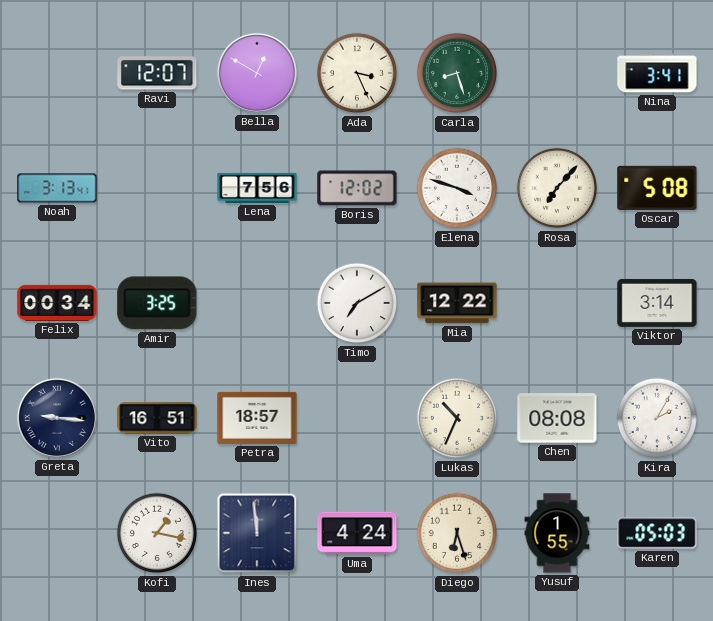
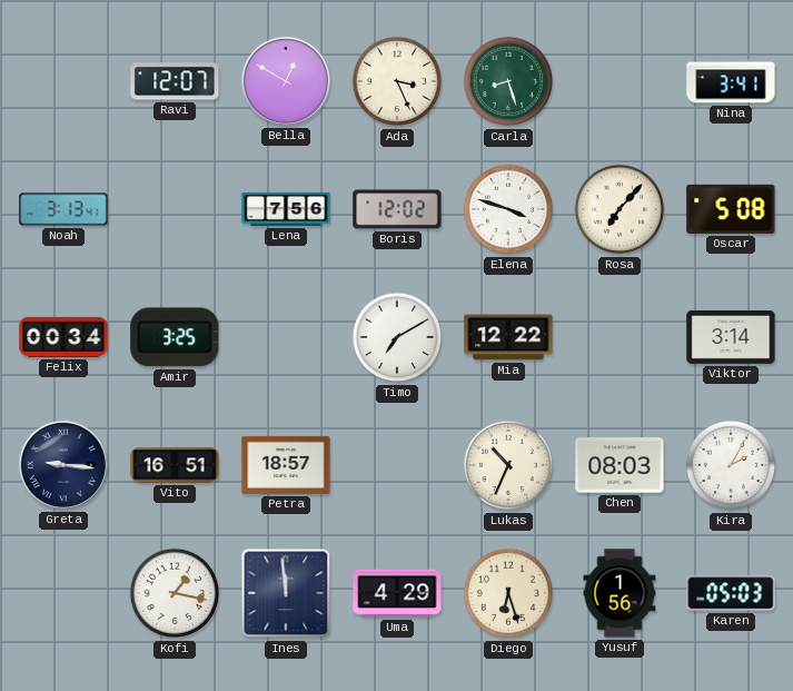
Chen: 08:08 -> 08:03 (619, 465)
Uma: 4:24 -> 4:29 (397, 593)
Yusuf: 1:55 -> 1:56 (619, 593)
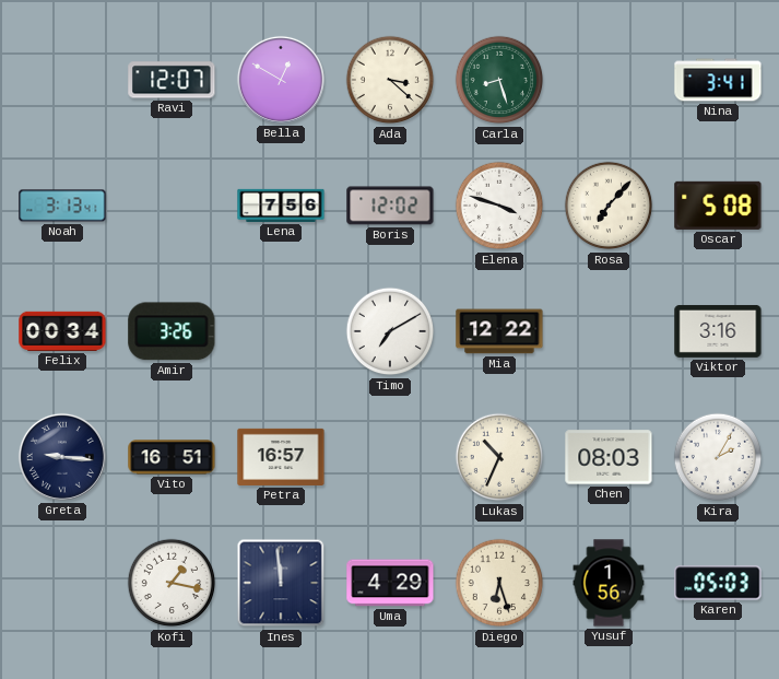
Ada: 3:26 -> 3:22 (390, 80)
Amir: 3:25 -> 3:26 (172, 331)
Viktor: 3:14 -> 3:16 (718, 331)
Petra: 18:57 -> 16:57 (281, 457)
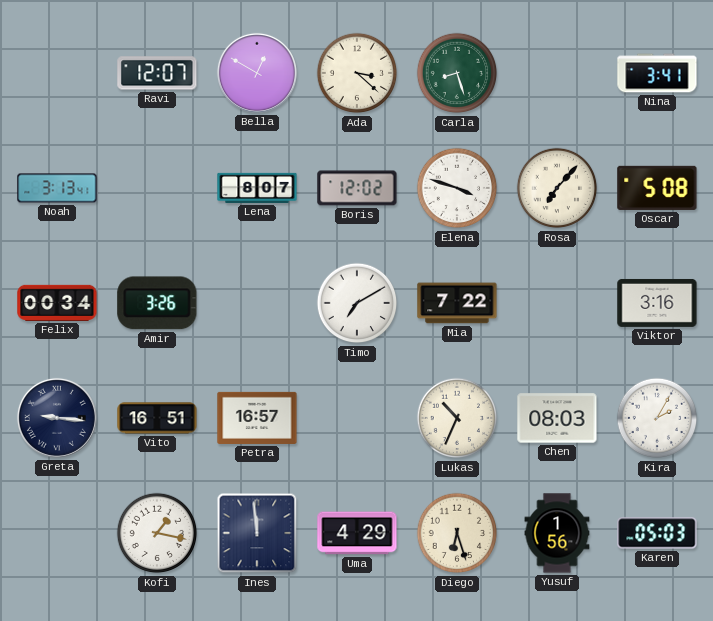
Lena: 7:56 -> 8:07 (257, 188)
Mia: 12:22 -> 7:22 (457, 303)
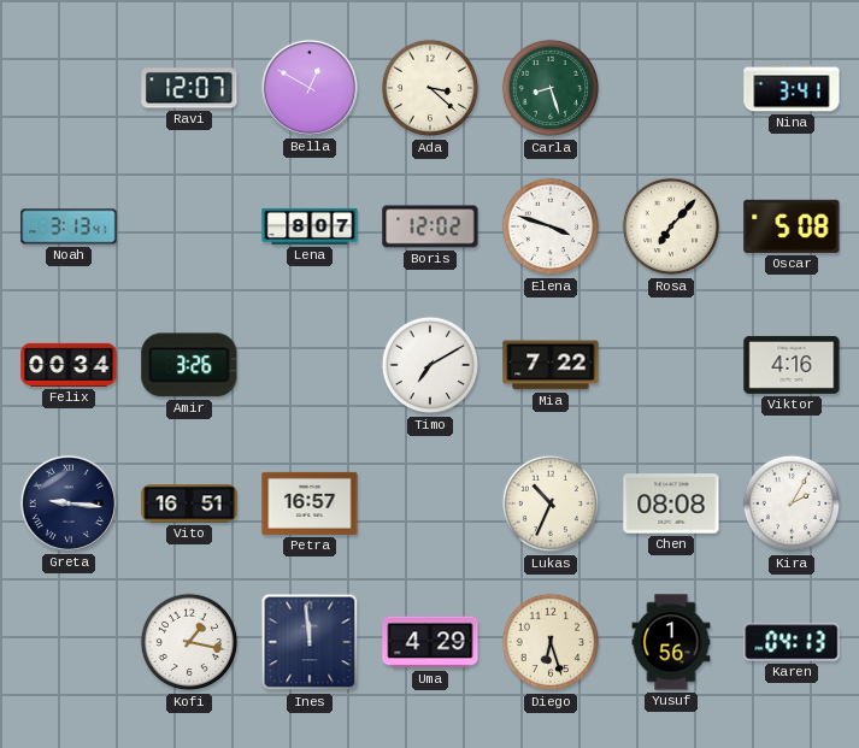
Viktor: 3:16 -> 4:16 (792, 365)
Chen: 08:03 -> 08:08 (671, 503)
Karen: 05:03 -> 04:13 (792, 642)
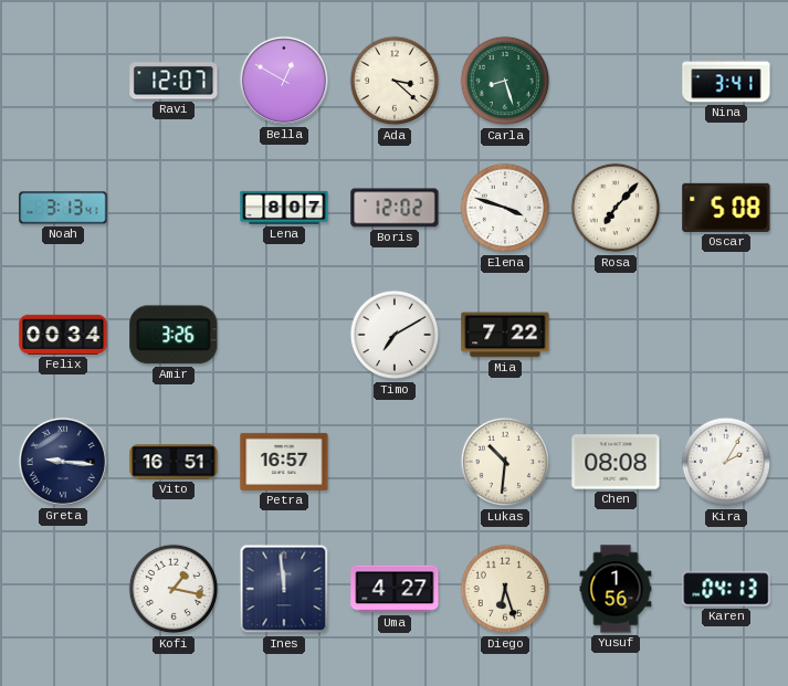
Viktor: 4:16 -> none (792, 365)
Lukas: 10:34 -> 10:31 (505, 462)
Uma: 4:29 -> 4:27 (395, 589)
